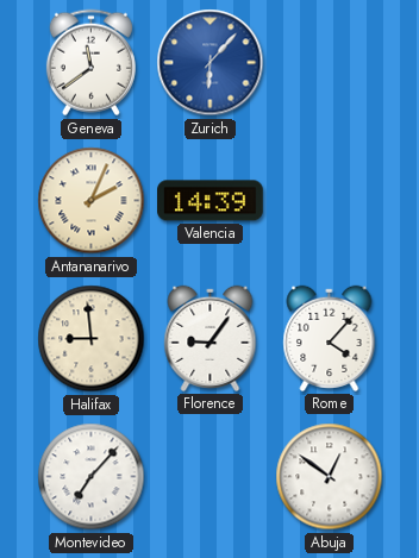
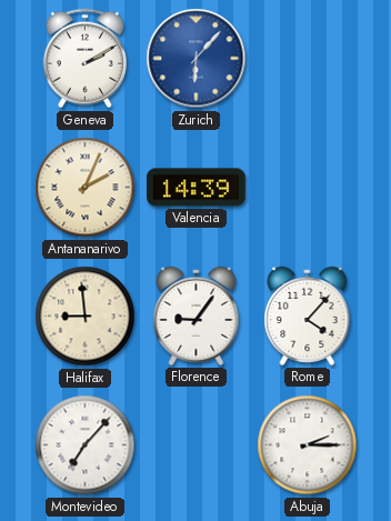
Geneva: 11:39 -> 2:10 (84, 59)
Abuja: 12:51 -> 2:15 (308, 445)
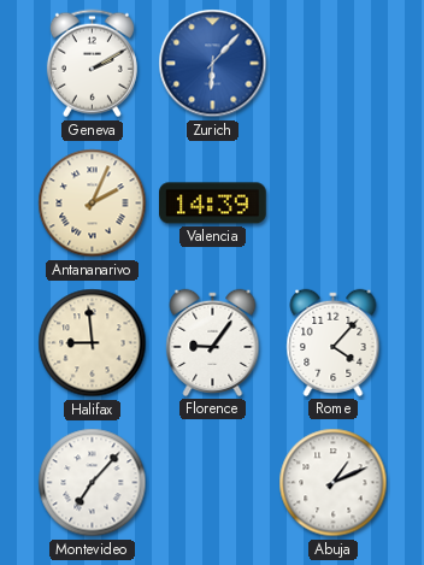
Abuja: 2:15 -> 1:11 (334, 483)
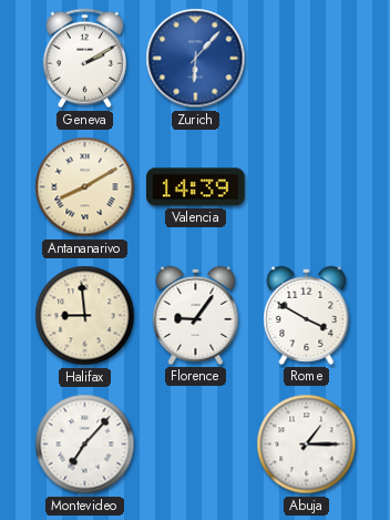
Antananarivo: 2:04 -> 8:10 (85, 187)
Rome: 4:07 -> 3:50 (307, 315)
Abuja: 1:11 -> 1:15 (307, 445)
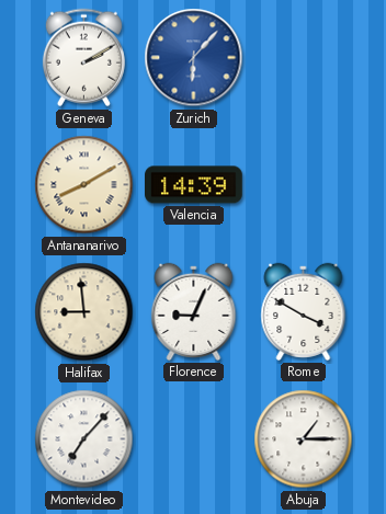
Florence: 9:06 -> 9:04 (194, 311)
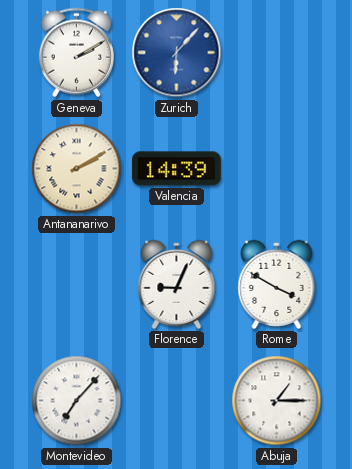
Antananarivo: 8:10 -> 2:10 (77, 169)
Halifax: 8:59 -> none (84, 312)
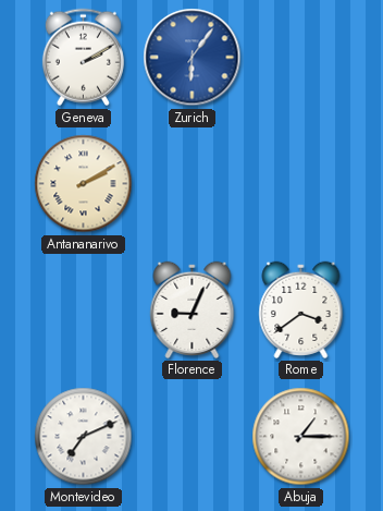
Zurich: 6:07 -> 6:06 (193, 58)
Valencia: 14:39 -> none (177, 169)
Rome: 3:50 -> 3:39 (301, 309)
Montevideo: 7:07 -> 7:11 (84, 437)
